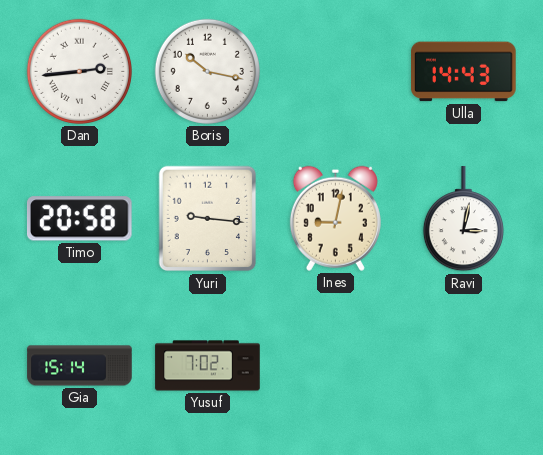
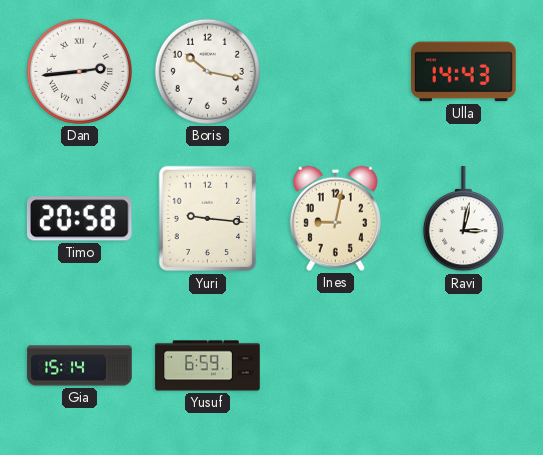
Yusuf: 7:02 -> 6:59 (208, 366)
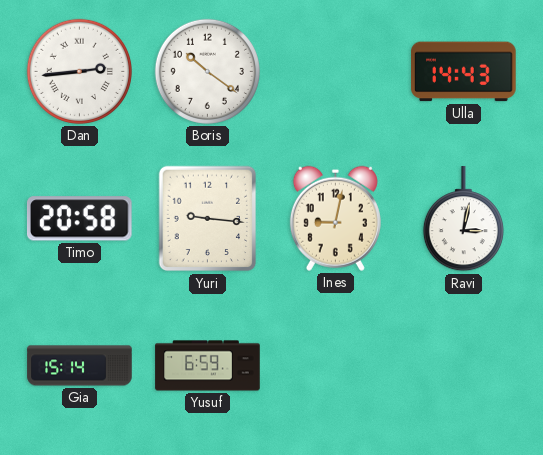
Boris: 10:17 -> 10:21 (207, 71)
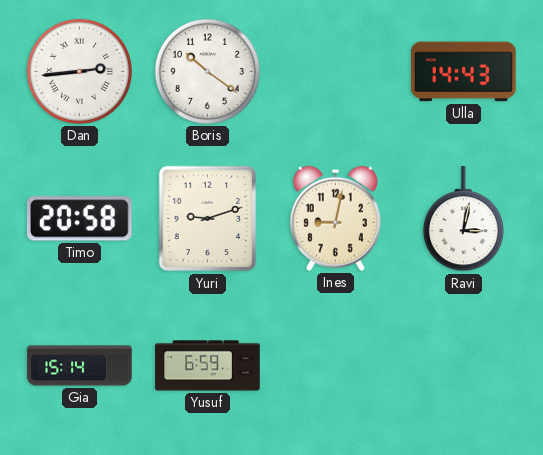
Yuri: 9:16 -> 9:12 (208, 219)
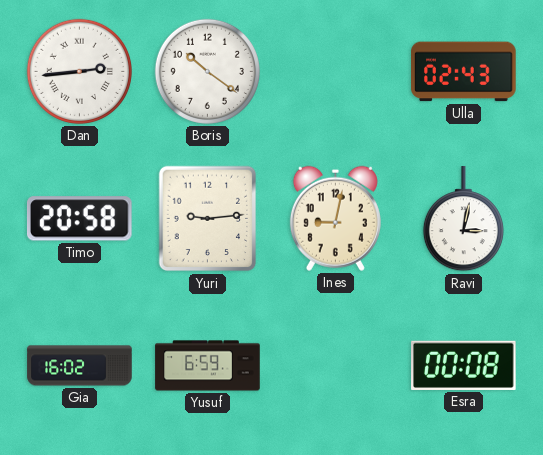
Ulla: 14:43 -> 02:43 (464, 72)
Yuri: 9:12 -> 9:14 (208, 219)
Gia: 15:14 -> 16:02 (80, 366)
Esra: none -> 00:08 (464, 365)
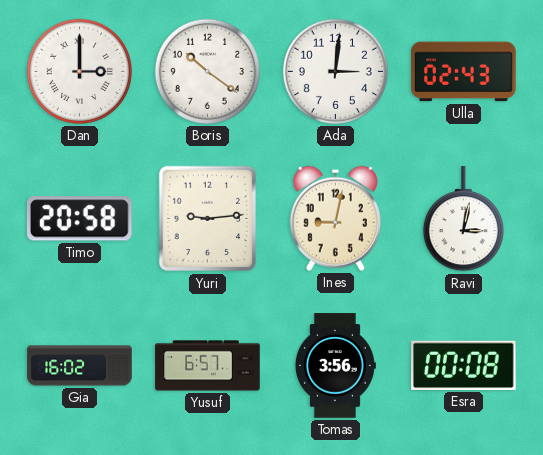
Dan: 2:44 -> 3:00 (79, 71)
Ada: none -> 3:01 (335, 71)
Yusuf: 6:59 -> 6:57 (208, 366)
Tomas: none -> 3:56 (335, 366)
